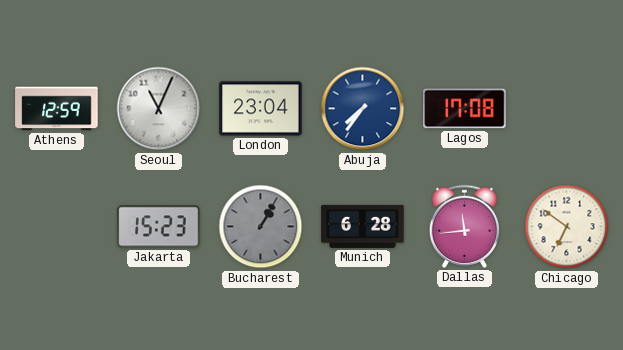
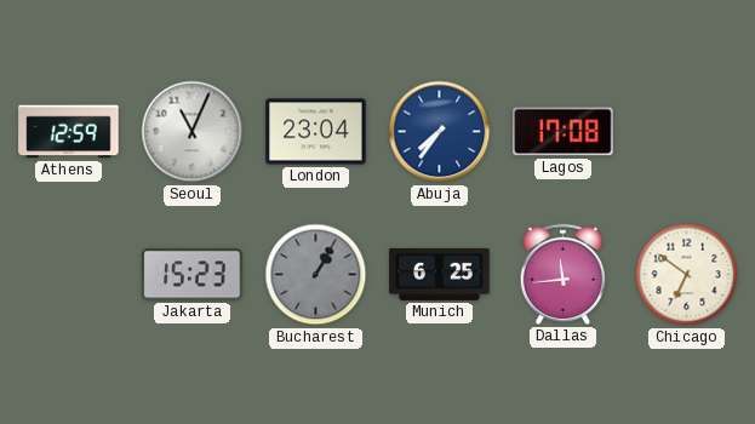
Munich: 6:28 -> 6:25 (440, 274)
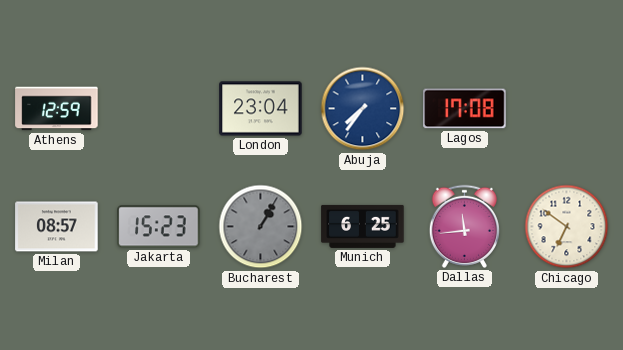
Seoul: 11:04 -> none (193, 132)
Milan: none -> 08:57 (57, 227)
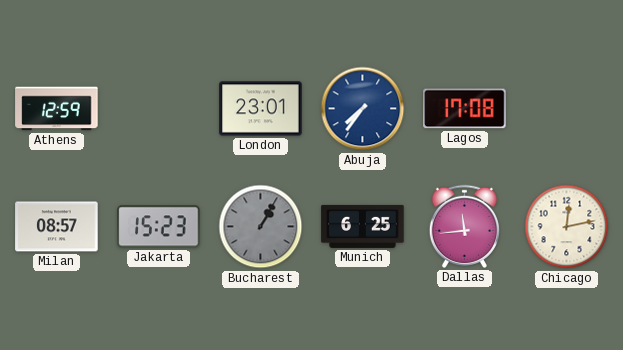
London: 23:04 -> 23:01 (261, 109)
Chicago: 6:51 -> 12:13 (567, 227)
